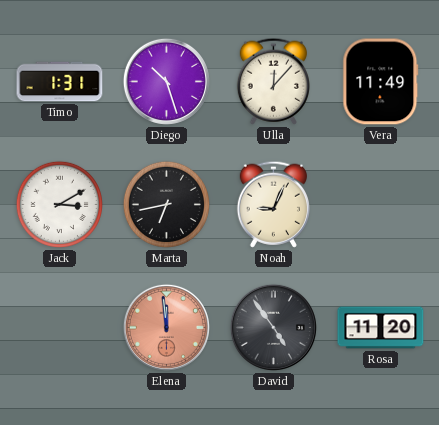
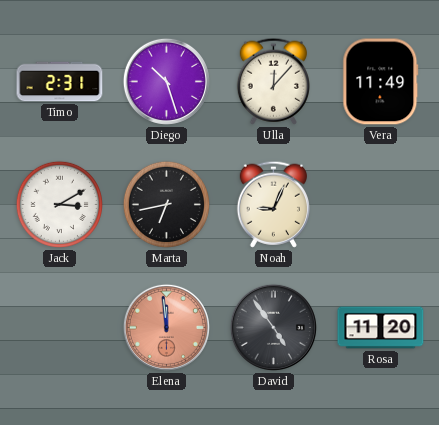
Timo: 1:31 -> 2:31 (60, 82)
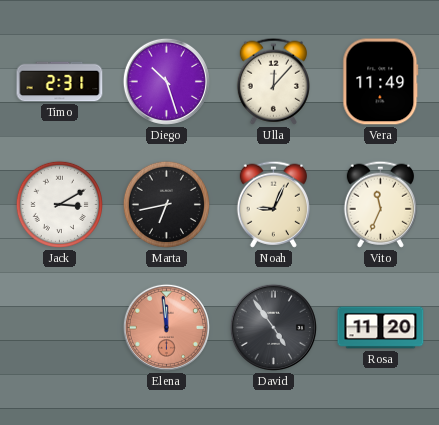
Vito: none -> 11:34 (380, 204)
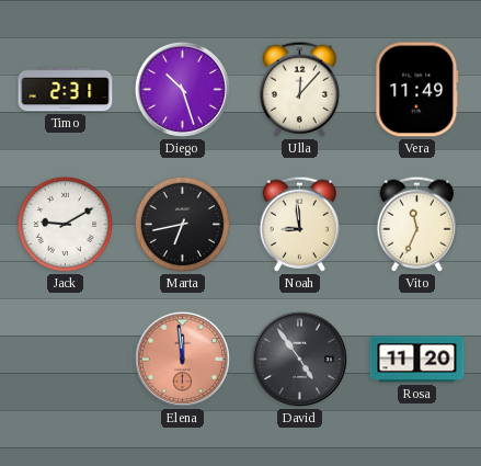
Jack: 3:10 -> 9:10 (65, 224)
Noah: 9:04 -> 8:59 (299, 224)
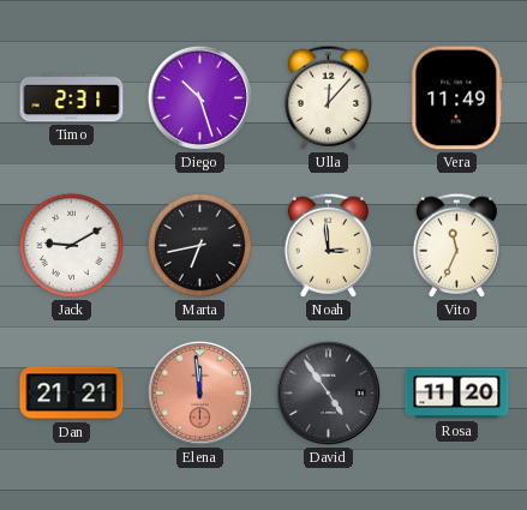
Noah: 8:59 -> 2:59 (328, 245)
Dan: none -> 21:21 (72, 394)
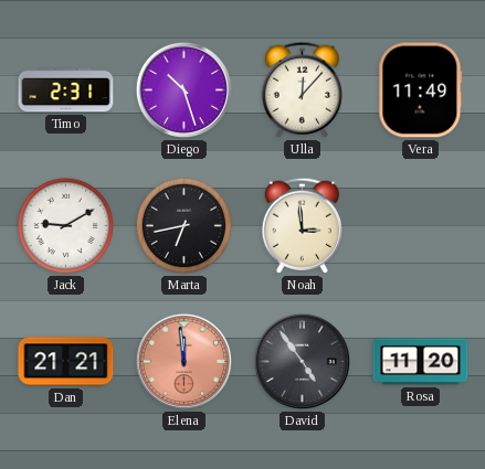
Vito: 11:34 -> none (456, 245)
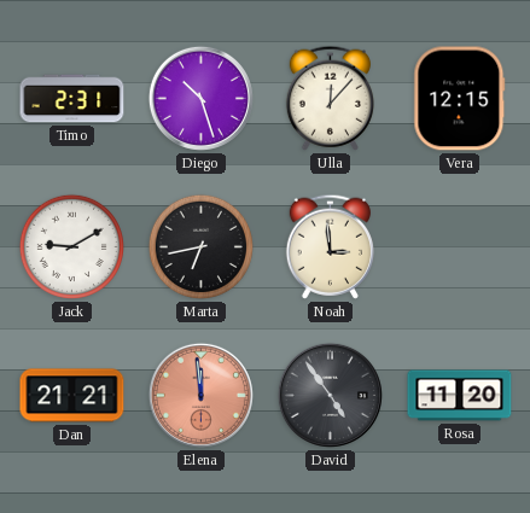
Vera: 11:49 -> 12:15 (460, 99)
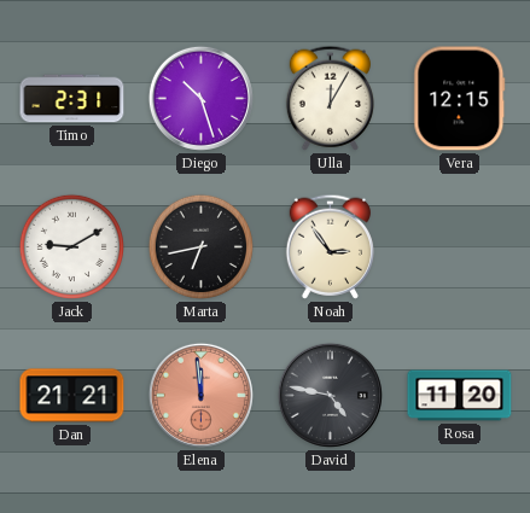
Ulla: 12:07 -> 12:05 (330, 98)
Noah: 2:59 -> 2:54 (330, 246)
David: 4:54 -> 4:47 (330, 395)
